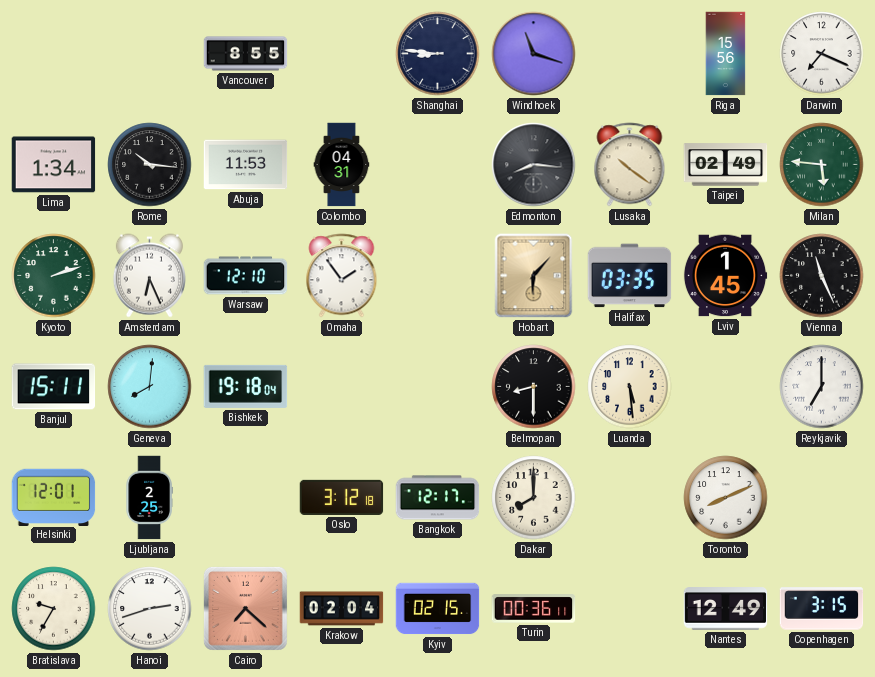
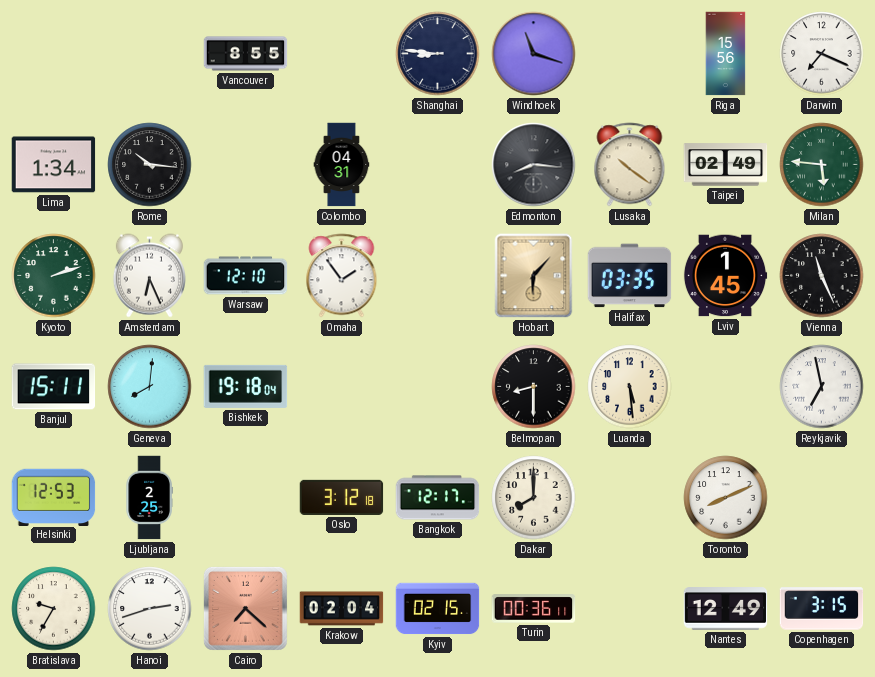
Abuja: 11:53 -> none (246, 165)
Reykjavik: 7:00 -> 6:58 (822, 387)
Helsinki: 12:01 -> 12:53 (54, 497)
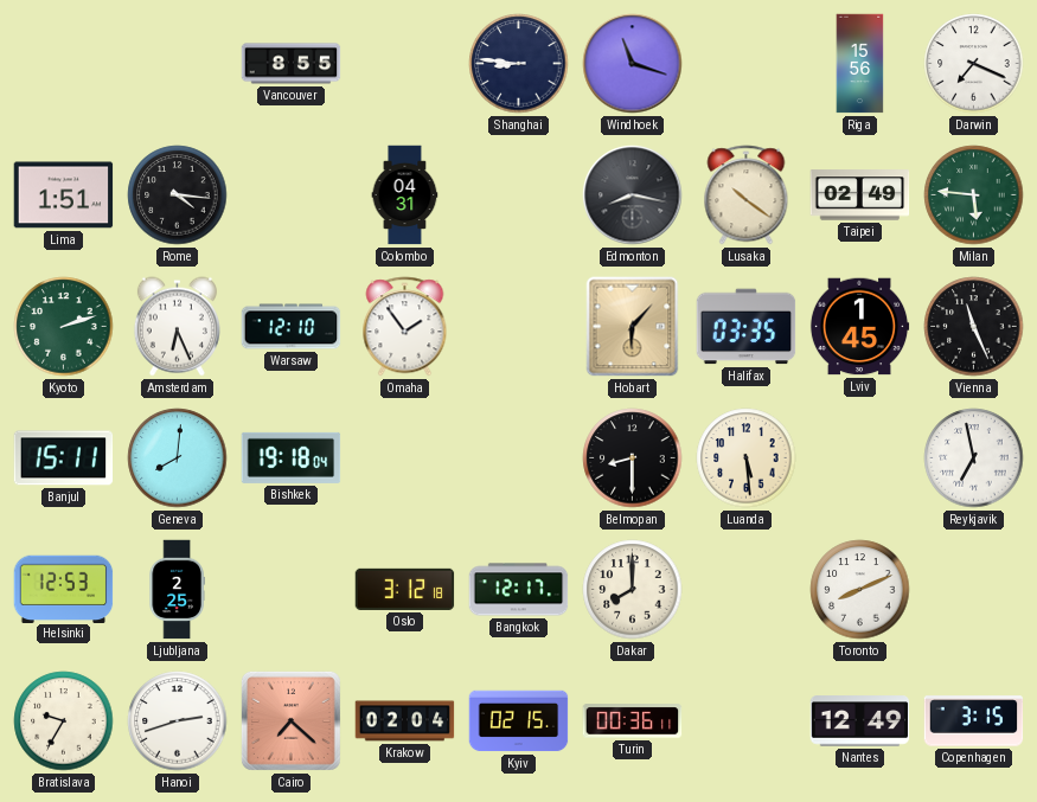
Lima: 1:34 -> 1:51 (64, 195)
Rome: 10:16 -> 4:16 (178, 195)
Edmonton: 8:16 -> 8:17 (633, 195)
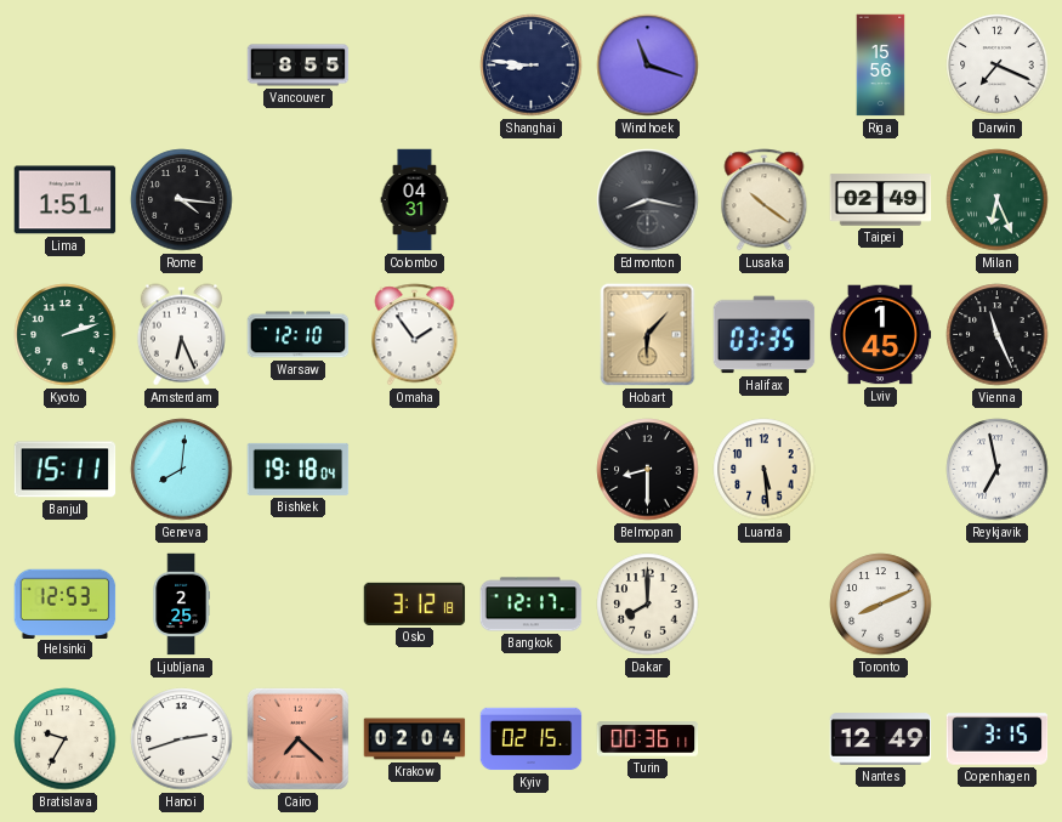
Milan: 5:46 -> 6:26 (998, 200)
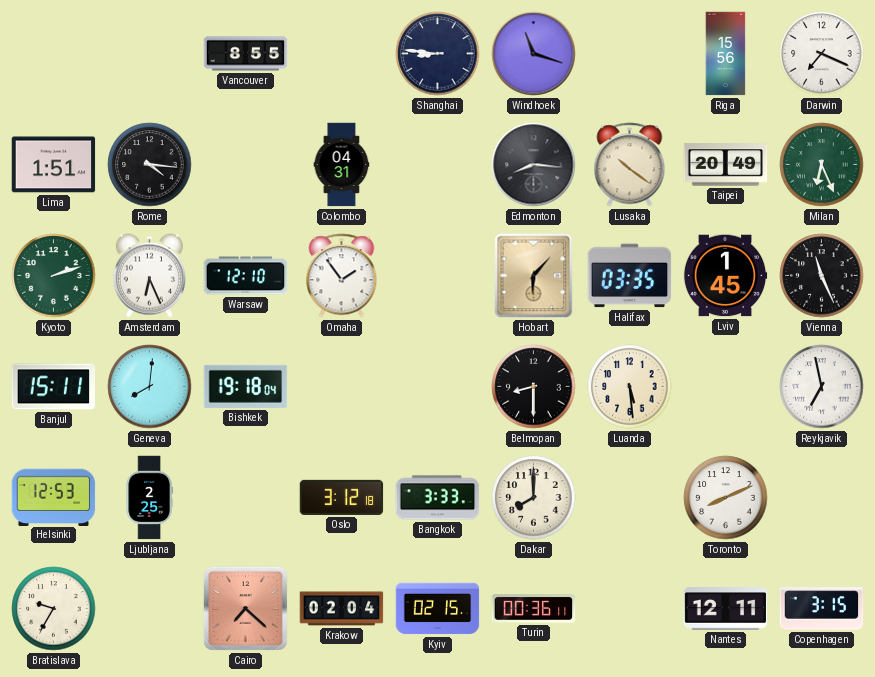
Edmonton: 8:17 -> 8:16 (534, 165)
Taipei: 02:49 -> 20:49 (726, 165)
Bangkok: 12:17 -> 3:33 (438, 498)
Hanoi: 2:42 -> none (182, 739)
Nantes: 12:49 -> 12:11 (726, 609)
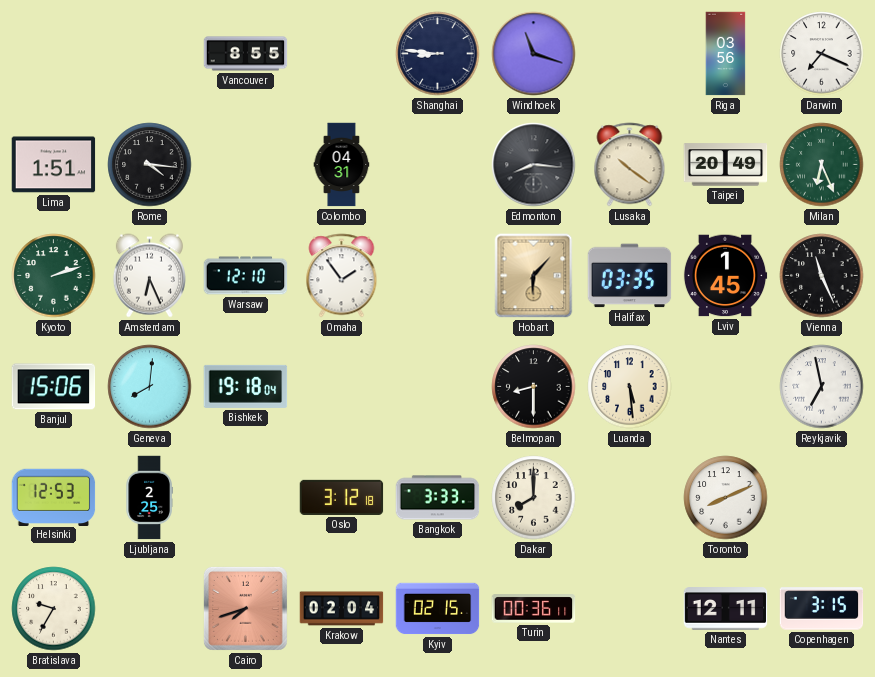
Riga: 15:56 -> 03:56 (726, 54)
Banjul: 15:11 -> 15:06 (54, 387)
Cairo: 7:22 -> 7:42 (245, 608)
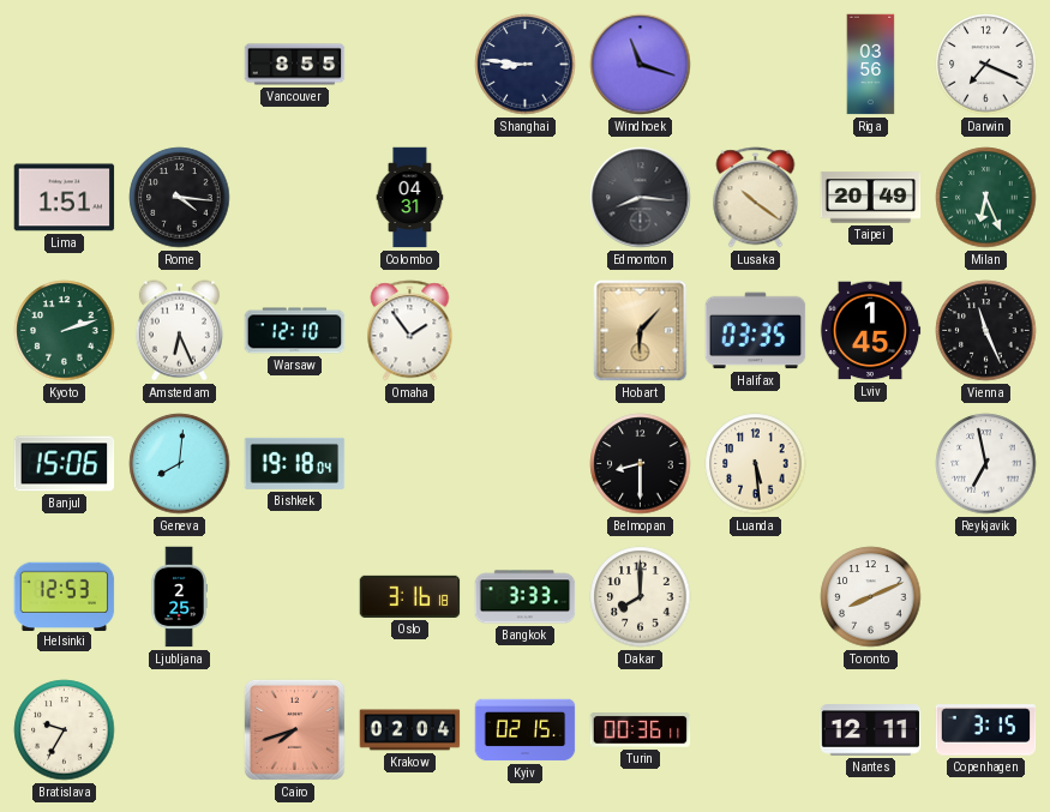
Oslo: 3:12 -> 3:16 (410, 596)
